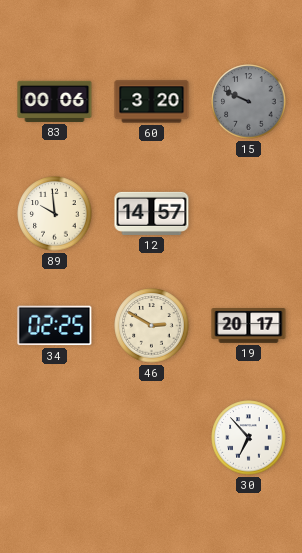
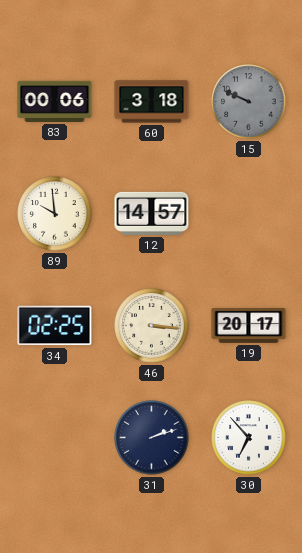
60: 3:20 -> 3:18 (152, 102)
46: 2:50 -> 3:16 (152, 326)
31: none -> 2:12 (152, 438)
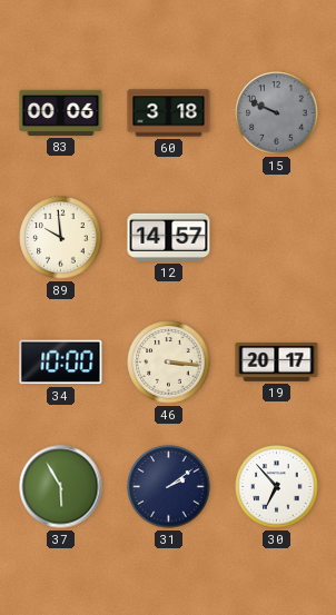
34: 02:25 -> 10:00 (61, 363)
37: none -> 5:55 (61, 487)
31: 2:12 -> 2:09 (169, 487)
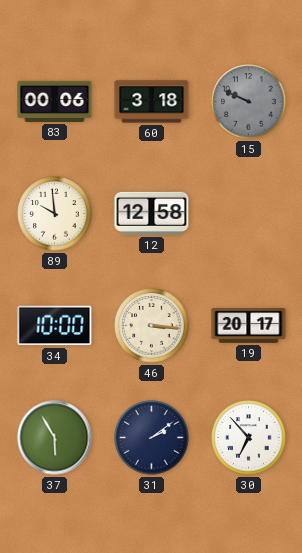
12: 14:57 -> 12:58 (152, 213)
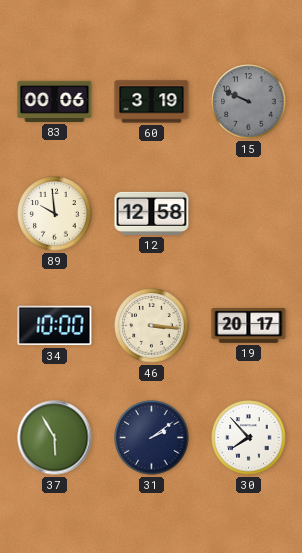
60: 3:18 -> 3:19 (152, 102)
30: 6:53 -> 7:53 (249, 438)
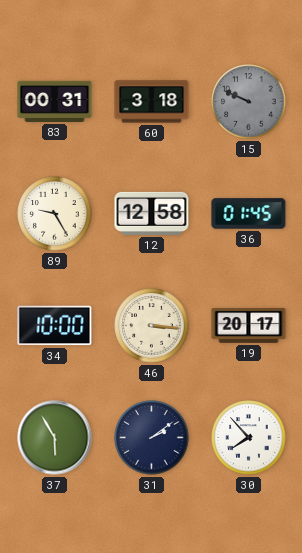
83: 00:06 -> 00:31 (55, 101)
60: 3:19 -> 3:18 (152, 102)
89: 9:59 -> 9:25 (55, 214)
36: none -> 01:45 (249, 214)
